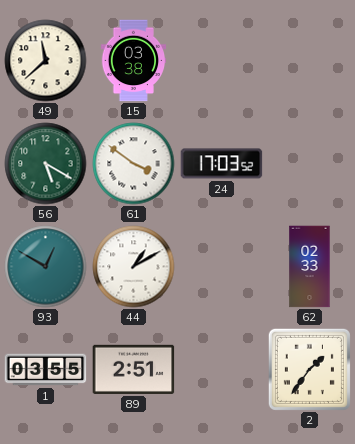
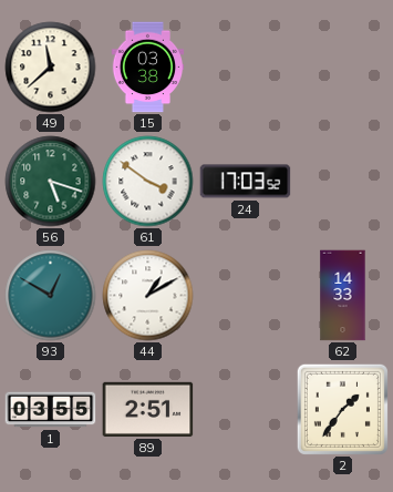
56: 5:20 -> 5:18 (51, 182)
62: 02:33 -> 14:33 (343, 296)
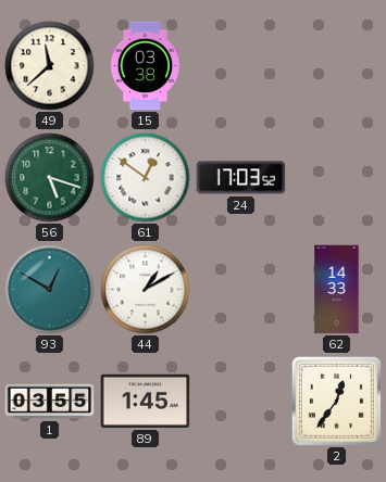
61: 3:51 -> 12:51 (146, 178)
89: 2:51 -> 1:45 (146, 401)
2: 1:36 -> 12:36 (336, 401)
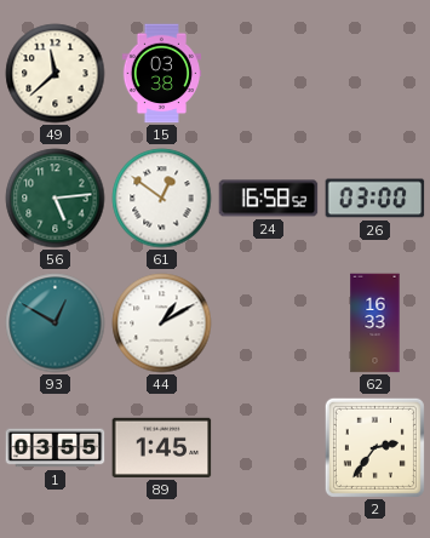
56: 5:18 -> 5:14 (56, 199)
24: 17:03 -> 16:58 (269, 199)
26: none -> 03:00 (375, 199)
62: 14:33 -> 16:33 (375, 324)
2: 12:36 -> 2:36 (374, 447)
